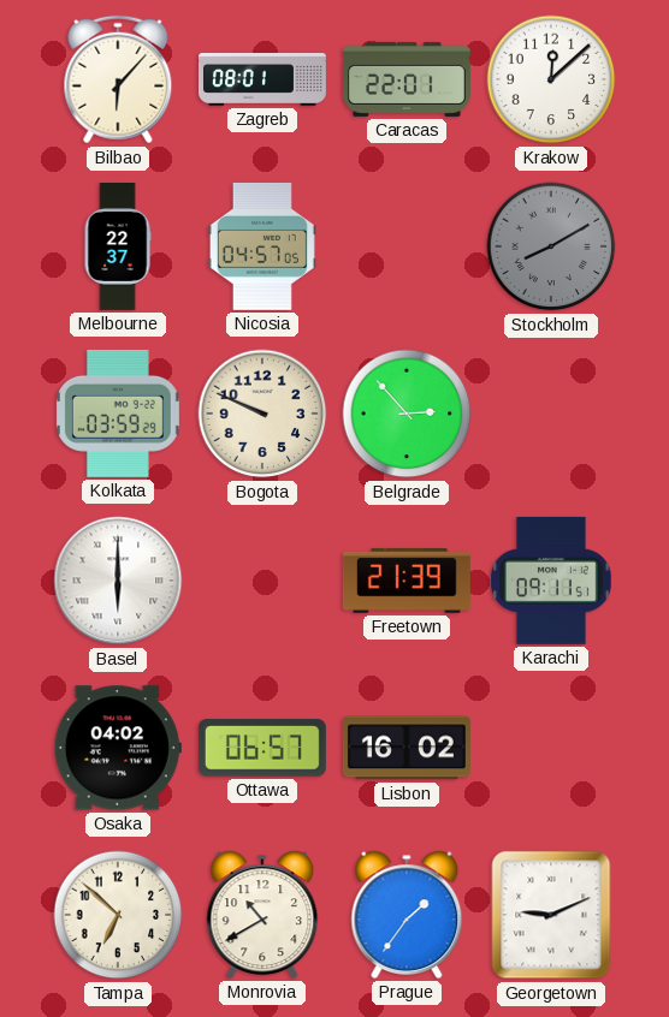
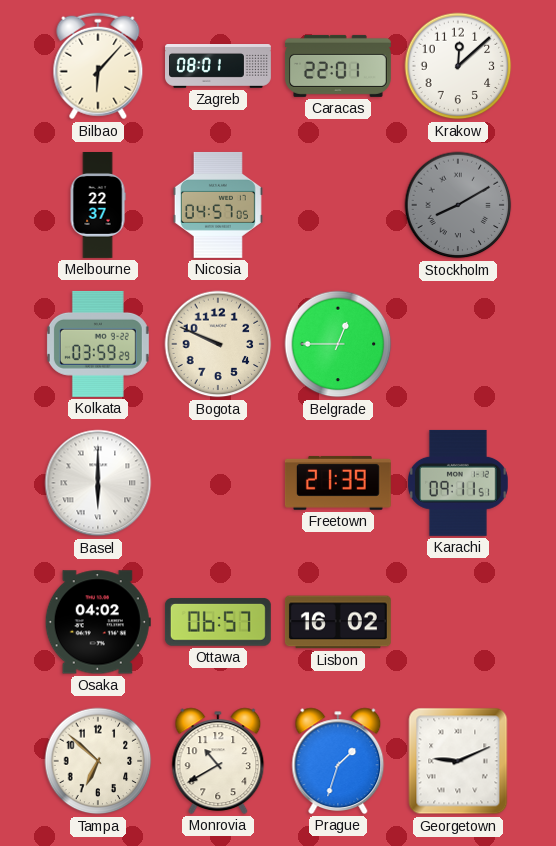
Belgrade: 2:53 -> 12:45 (338, 344)
Prague: 1:36 -> 1:33 (338, 761)
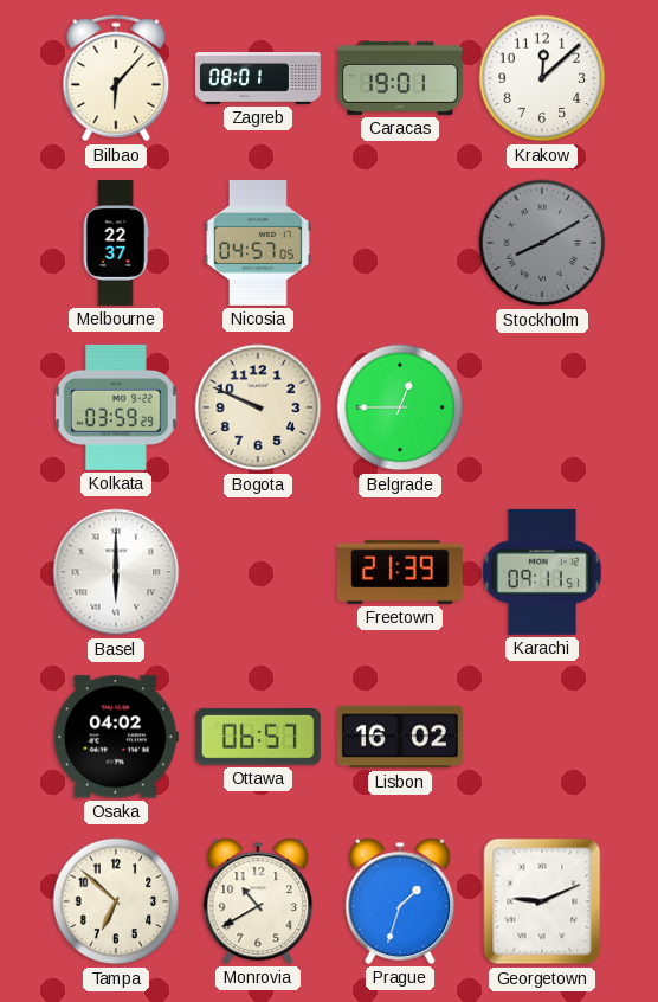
Caracas: 22:01 -> 19:01 (400, 78)
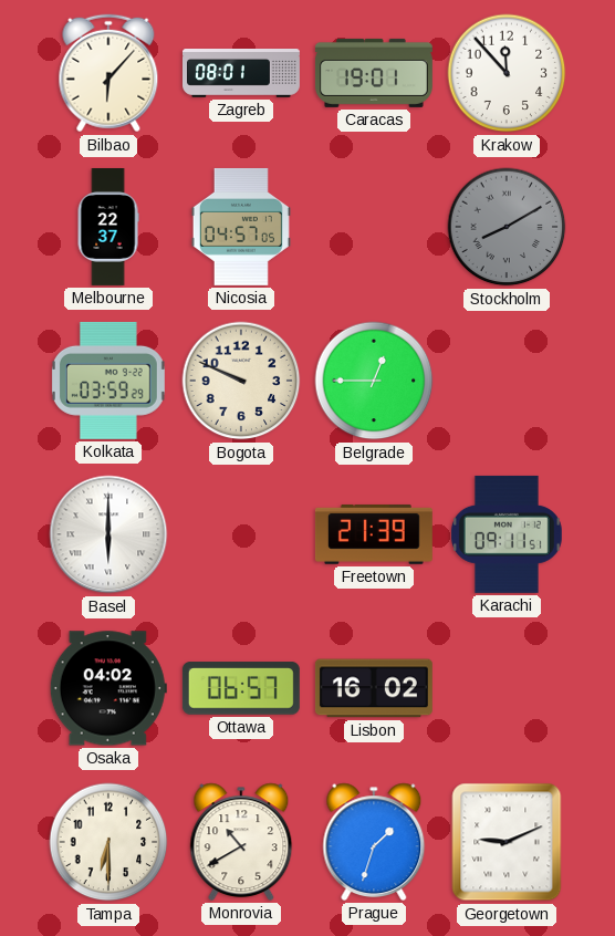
Krakow: 12:08 -> 11:53 (507, 73)
Tampa: 6:52 -> 6:30 (108, 842)
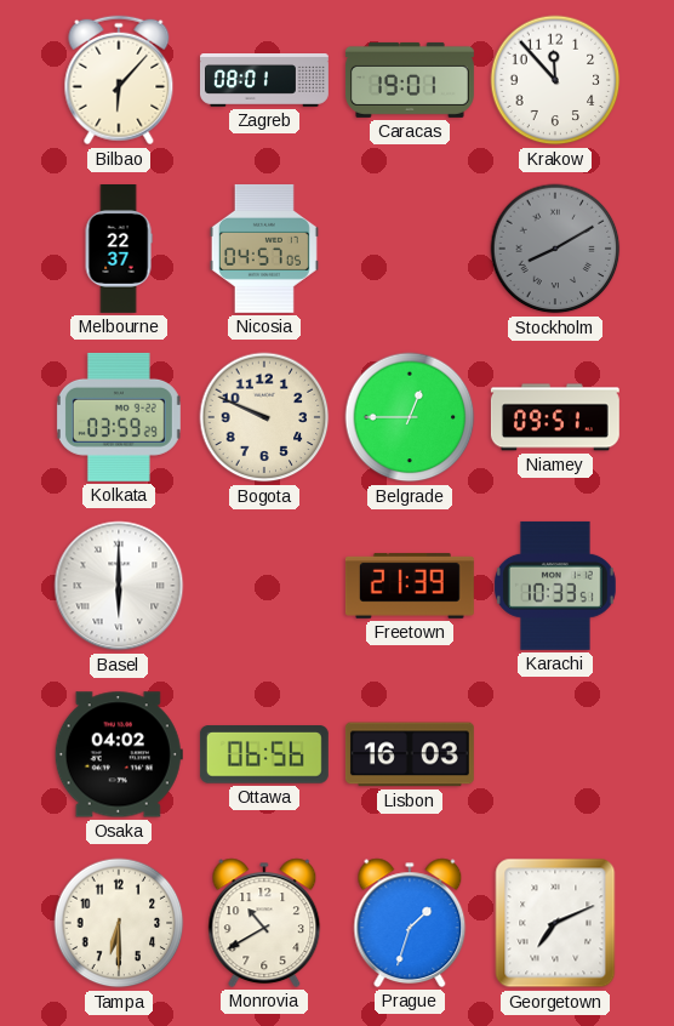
Niamey: none -> 09:51 (555, 417)
Karachi: 09:11 -> 10:33 (555, 586)
Ottawa: 06:57 -> 06:56 (264, 754)
Lisbon: 16:02 -> 16:03 (410, 754)
Georgetown: 9:11 -> 7:11 (555, 923)
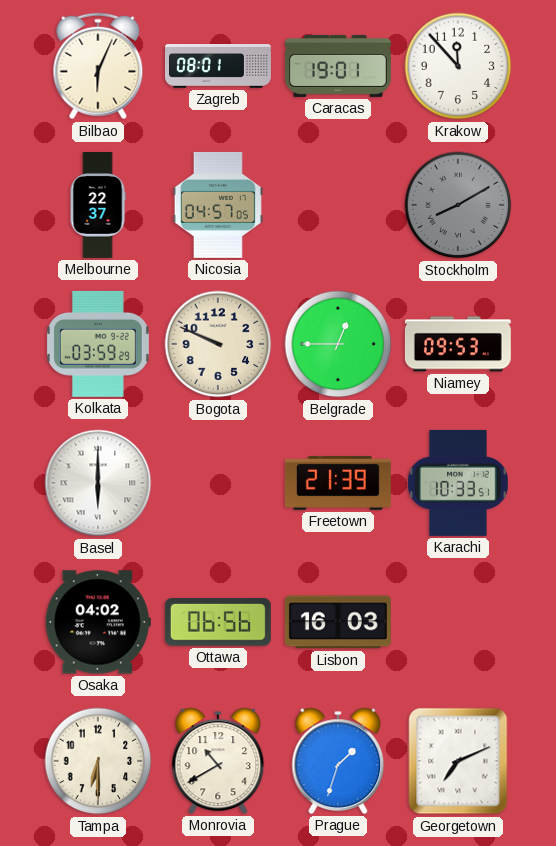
Bilbao: 6:07 -> 6:04 (98, 66)
Niamey: 09:51 -> 09:53 (458, 344)
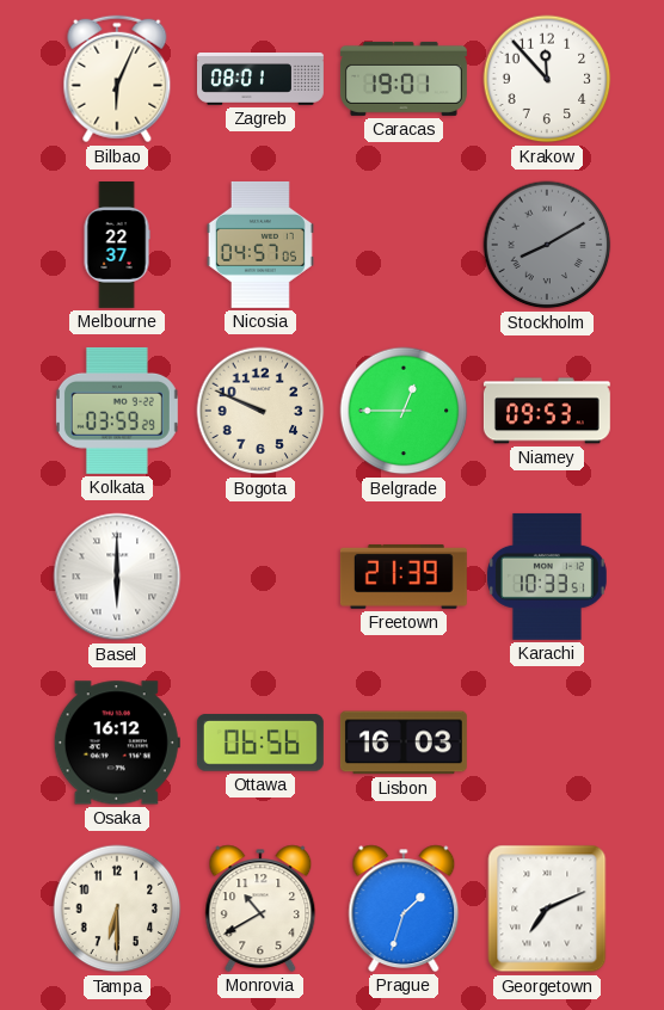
Osaka: 04:02 -> 16:12 (117, 743)
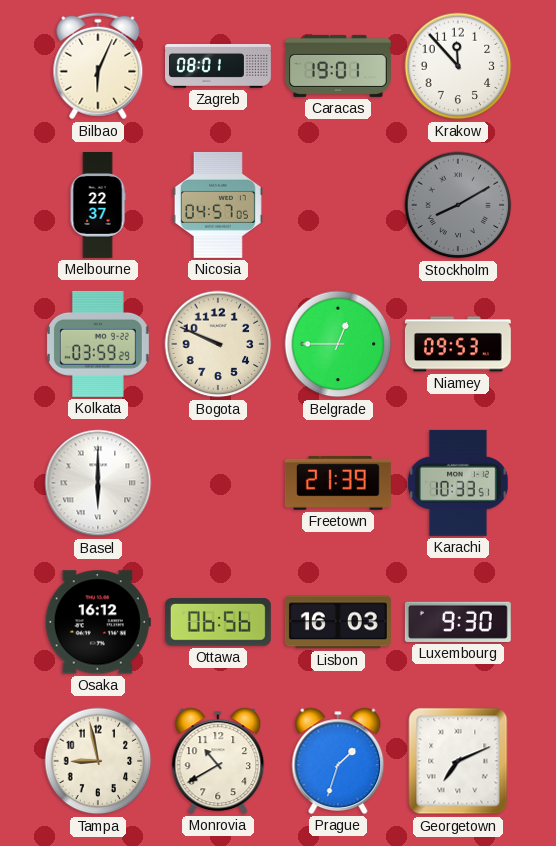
Luxembourg: none -> 9:30 (458, 622)
Tampa: 6:30 -> 8:58 (98, 761)
